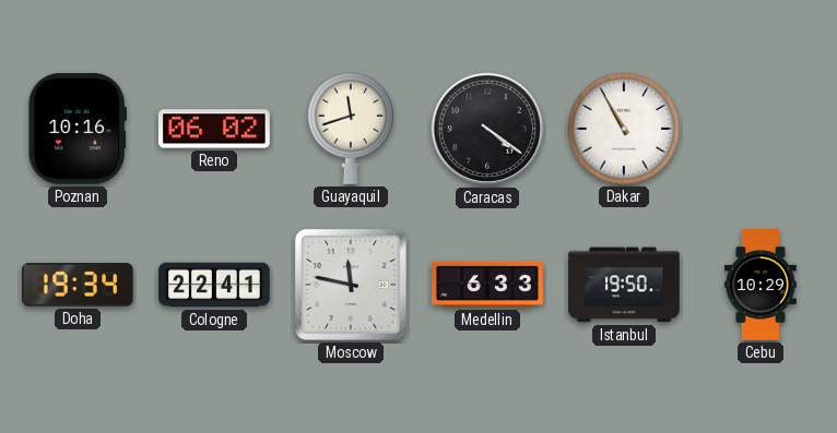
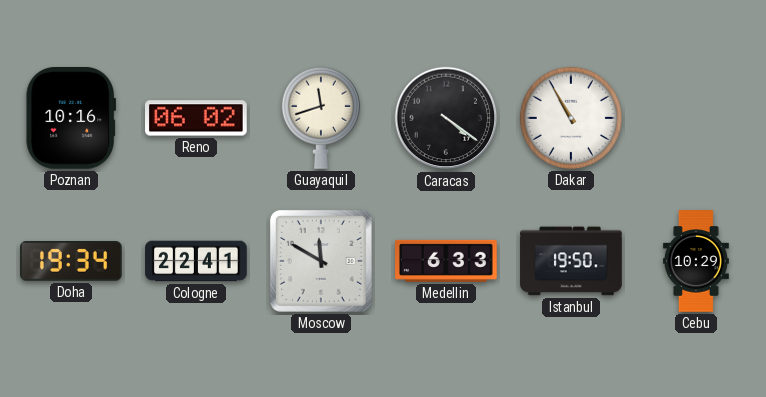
Moscow: 11:47 -> 11:50 (321, 261)
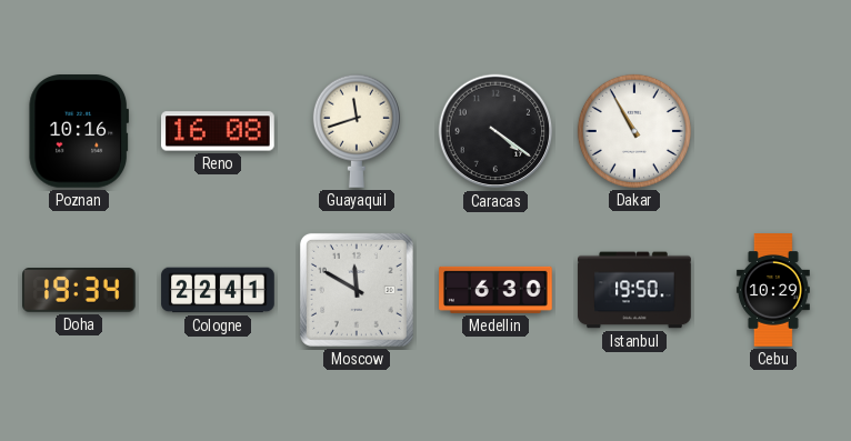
Reno: 06:02 -> 16:08 (218, 131)
Medellin: 6:33 -> 6:30 (495, 290)
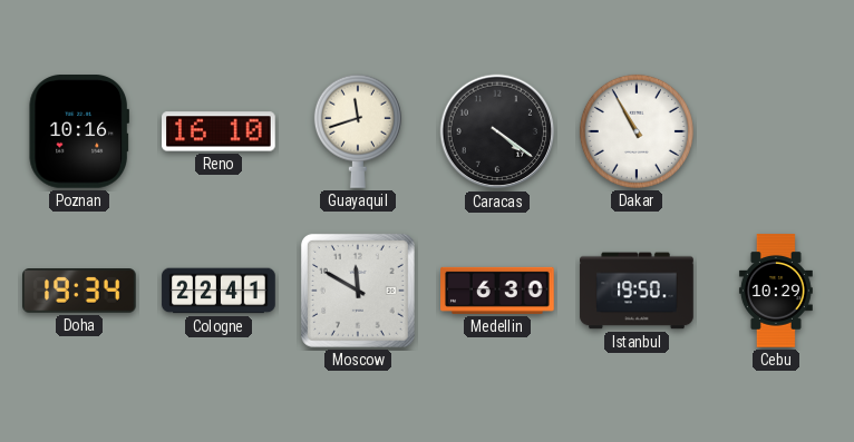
Reno: 16:08 -> 16:10 (219, 131)
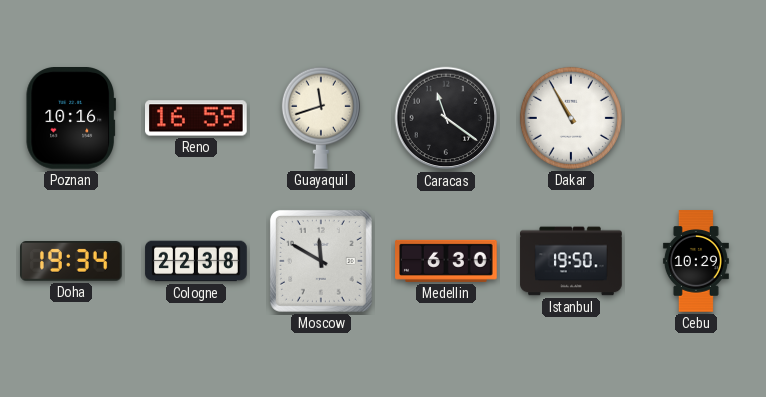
Reno: 16:10 -> 16:59 (196, 118)
Caracas: 4:21 -> 11:21 (446, 118)
Cologne: 22:41 -> 22:38 (196, 261)
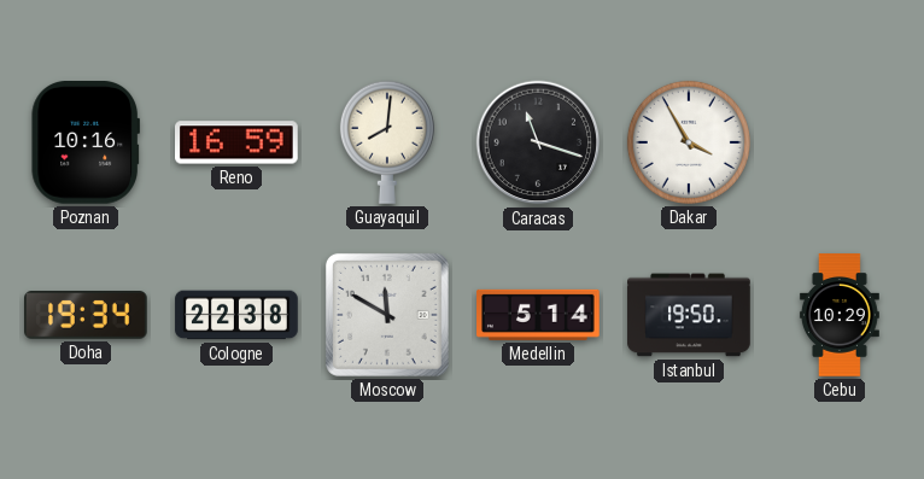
Guayaquil: 11:42 -> 8:01 (387, 142)
Caracas: 11:21 -> 11:18 (538, 142)
Dakar: 10:55 -> 3:55 (689, 142)
Medellin: 6:30 -> 5:14 (538, 315)
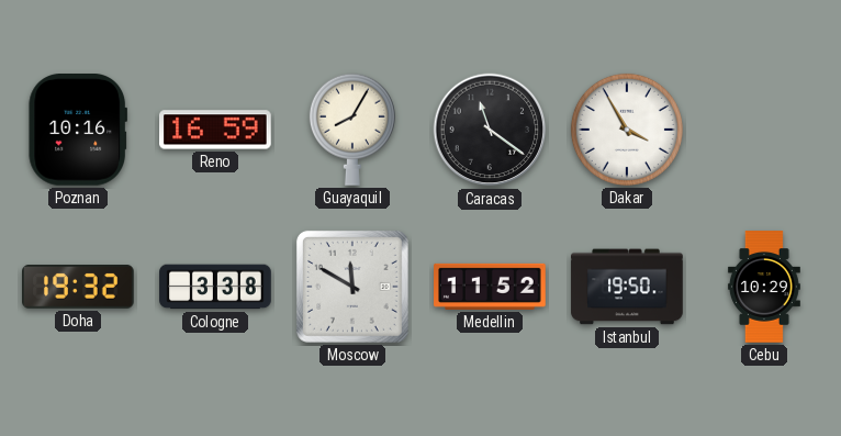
Guayaquil: 8:01 -> 8:05 (352, 130)
Caracas: 11:18 -> 11:21 (490, 130)
Doha: 19:34 -> 19:32 (79, 288)
Cologne: 22:38 -> 3:38 (215, 287)
Medellin: 5:14 -> 11:52 (490, 287)
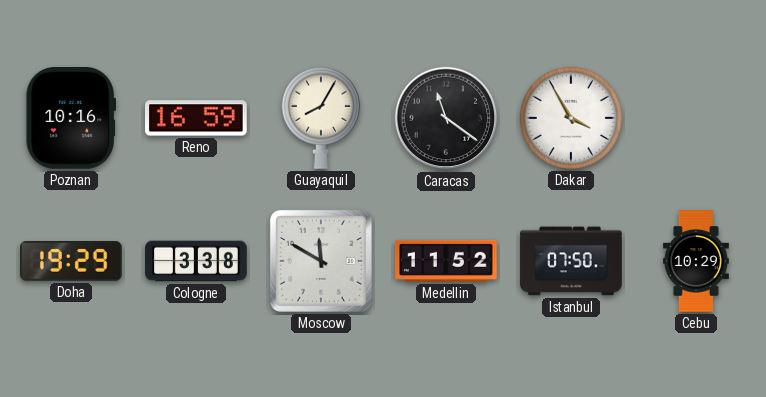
Doha: 19:32 -> 19:29 (72, 262)
Istanbul: 19:50 -> 07:50 (571, 261)
